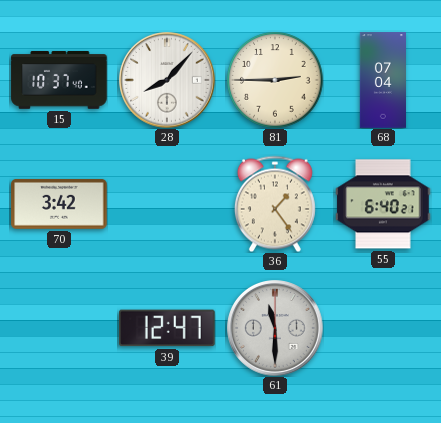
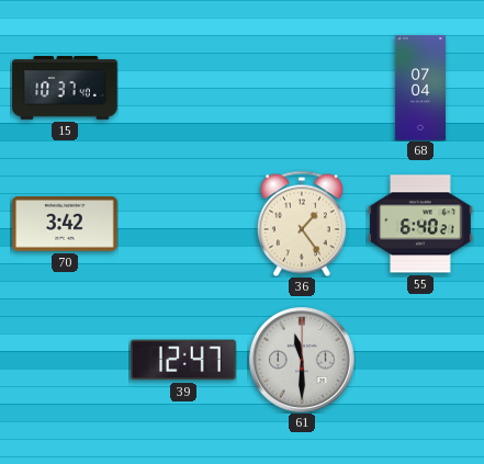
28: 8:07 -> none (168, 81)
81: 2:45 -> none (275, 80)
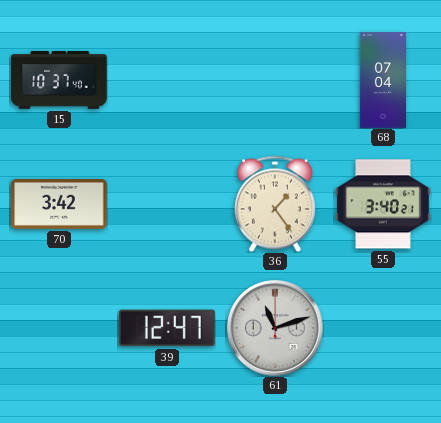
55: 6:40 -> 3:40 (383, 204)
61: 11:30 -> 11:12 (276, 329)
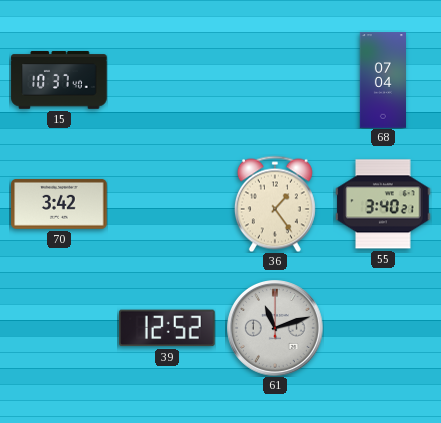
39: 12:47 -> 12:52 (168, 328)
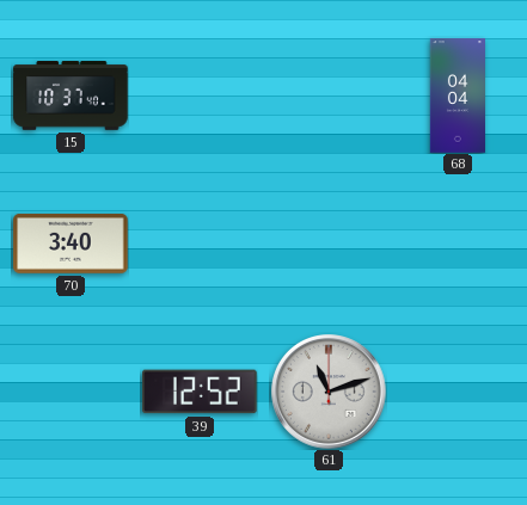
68: 07:04 -> 04:04 (456, 96)
70: 3:42 -> 3:40 (71, 244)
36: 1:24 -> none (275, 204)
55: 3:40 -> none (383, 204)
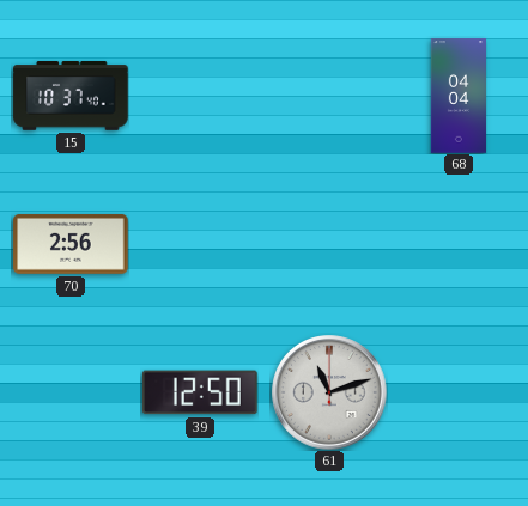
70: 3:40 -> 2:56 (71, 244)
39: 12:52 -> 12:50 (201, 392)
